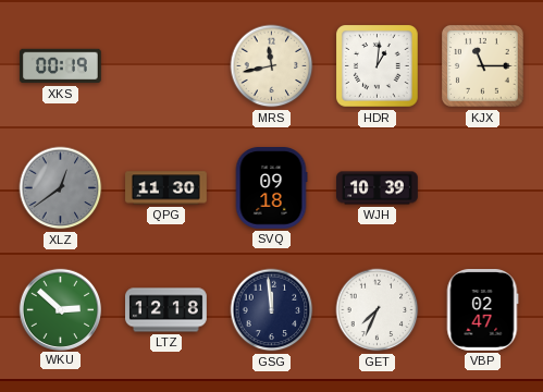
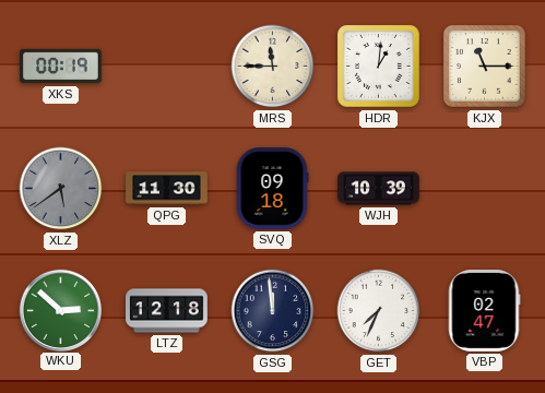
MRS: 11:43 -> 11:45 (273, 67)
XLZ: 12:39 -> 5:39 (61, 189)
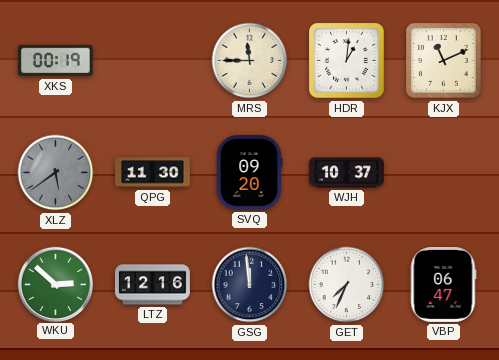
KJX: 11:15 -> 11:11 (444, 61)
SVQ: 09:18 -> 09:20 (249, 173)
WJH: 10:39 -> 10:37 (347, 173)
LTZ: 12:18 -> 12:16 (153, 285)
VBP: 02:47 -> 06:47 (443, 285)
